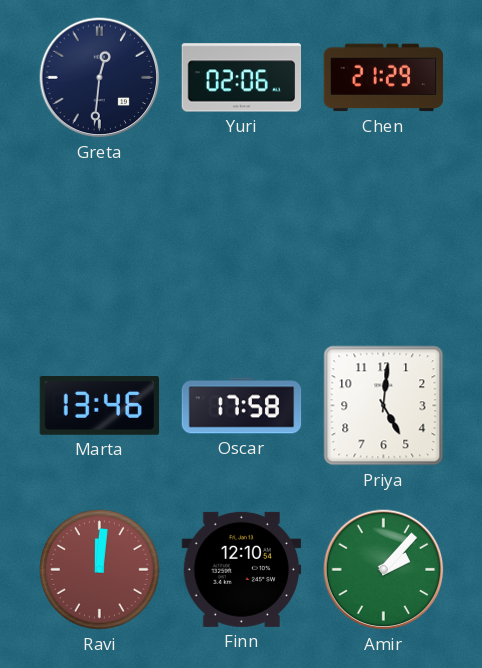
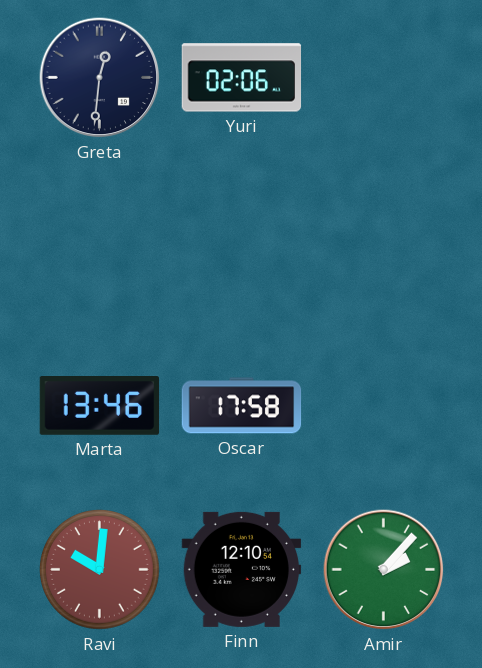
Chen: 21:29 -> none (384, 78)
Priya: 5:01 -> none (384, 406)
Ravi: 12:01 -> 10:01 (100, 570)
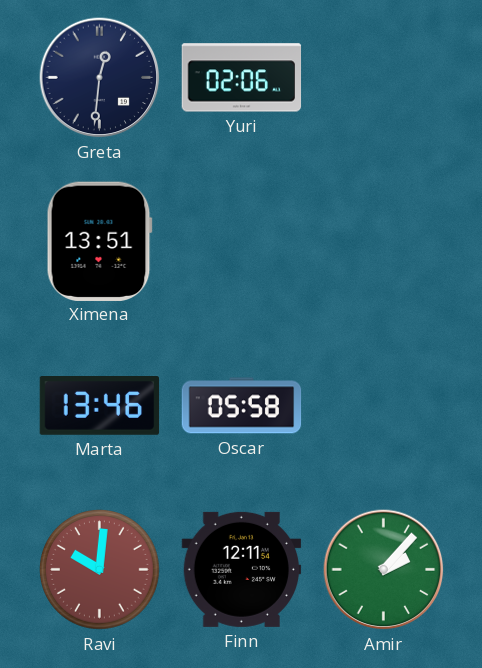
Ximena: none -> 13:51 (99, 241)
Oscar: 17:58 -> 05:58 (242, 406)
Finn: 12:10 -> 12:11 (242, 569)
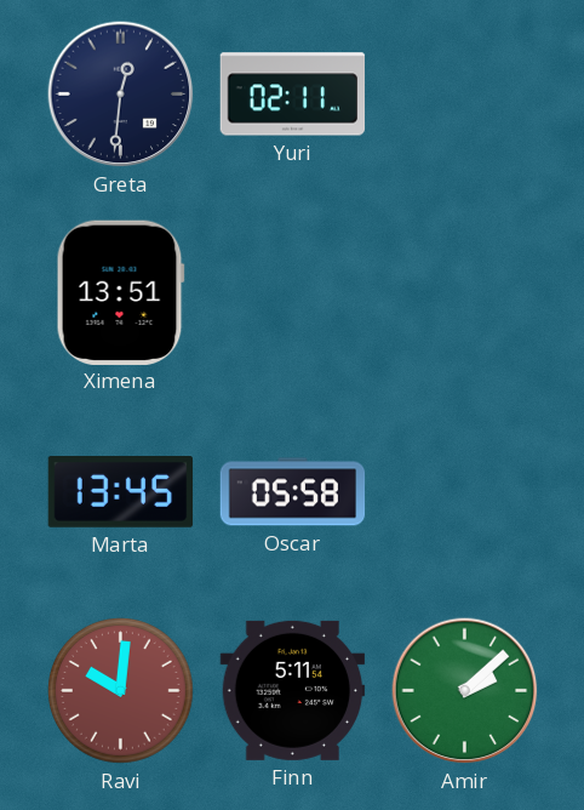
Yuri: 02:06 -> 02:11 (293, 95)
Marta: 13:46 -> 13:45 (121, 492)
Finn: 12:11 -> 5:11 (293, 690)
Amir: 2:07 -> 2:08 (465, 691)
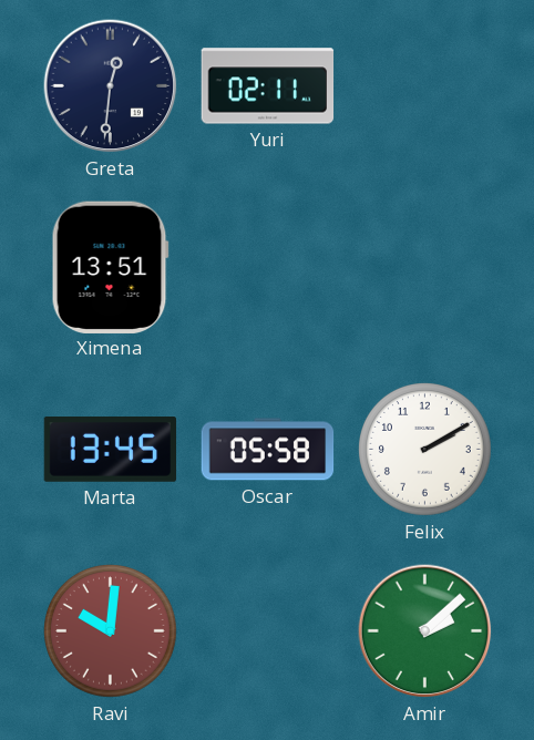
Felix: none -> 2:10 (425, 450)
Finn: 5:11 -> none (293, 690)
